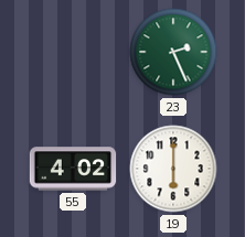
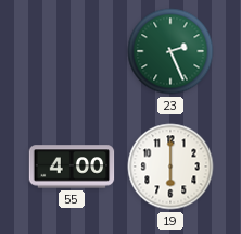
55: 4:02 -> 4:00 (72, 167)
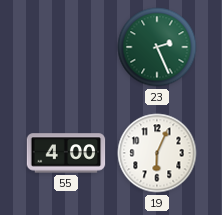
19: 6:00 -> 6:04 (157, 153)
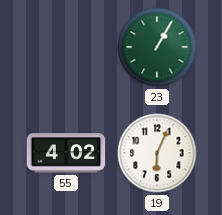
23: 2:26 -> 1:05 (157, 47)
55: 4:00 -> 4:02 (66, 153)
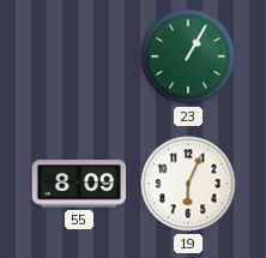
55: 4:02 -> 8:09 (79, 184)
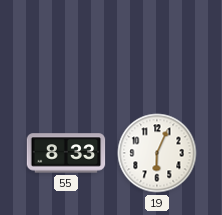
23: 1:05 -> none (188, 56)
55: 8:09 -> 8:33 (66, 153)
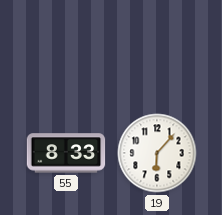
19: 6:04 -> 6:07 (157, 153)
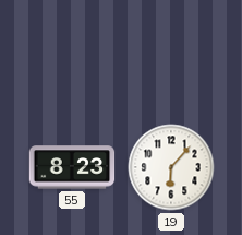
55: 8:33 -> 8:23 (72, 167)
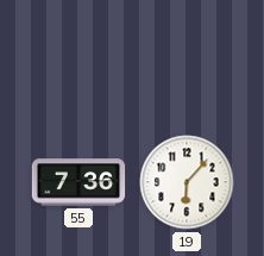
55: 8:23 -> 7:36 (78, 182)
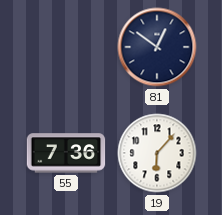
81: none -> 12:51 (157, 47)
